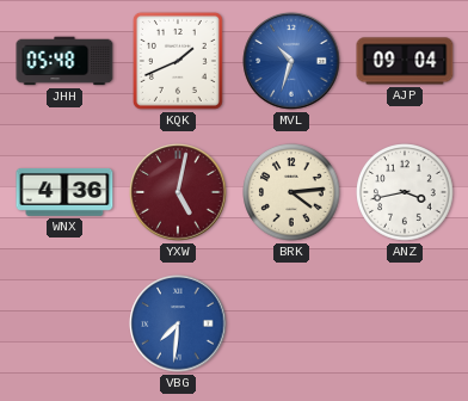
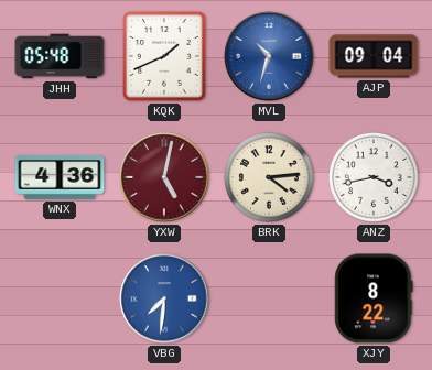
XJY: none -> 8:22 (374, 298)
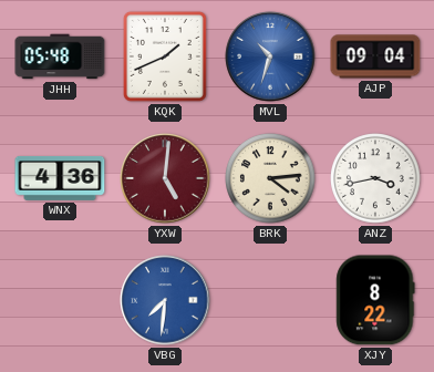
YXW: 5:02 -> 5:01 (165, 178)
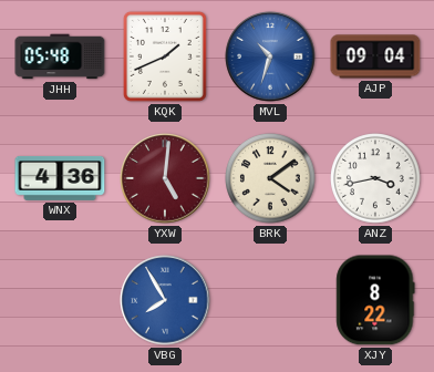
BRK: 4:14 -> 4:09 (271, 179)
VBG: 7:31 -> 7:55 (165, 300)
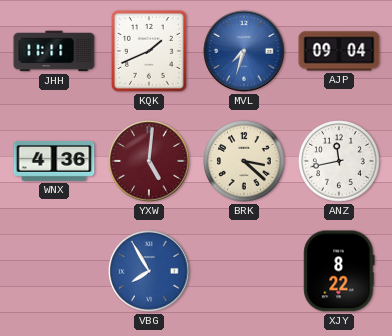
JHH: 05:48 -> 11:11 (54, 51)
MVL: 10:33 -> 7:33 (244, 51)
BRK: 4:09 -> 3:22 (245, 162)
ANZ: 3:43 -> 11:43 (340, 162)
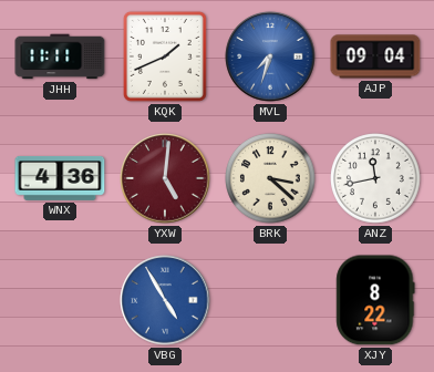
VBG: 7:55 -> 4:55 (165, 300)
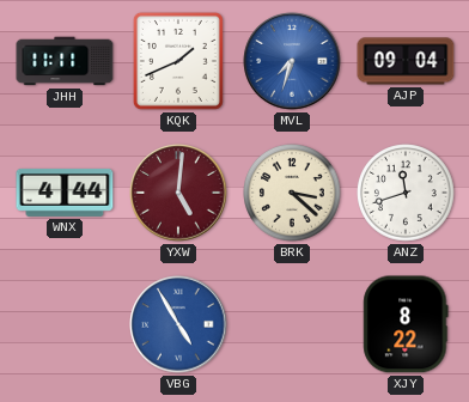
WNX: 4:36 -> 4:44 (65, 193)
ANZ: 11:43 -> 11:42 (407, 194)
